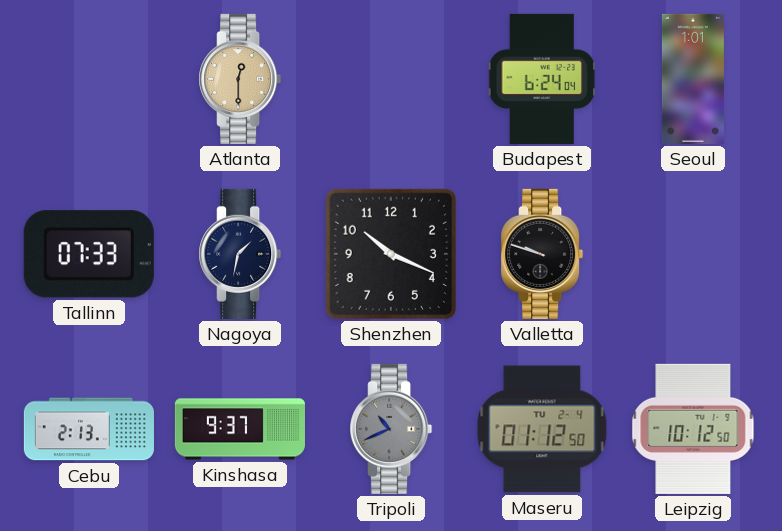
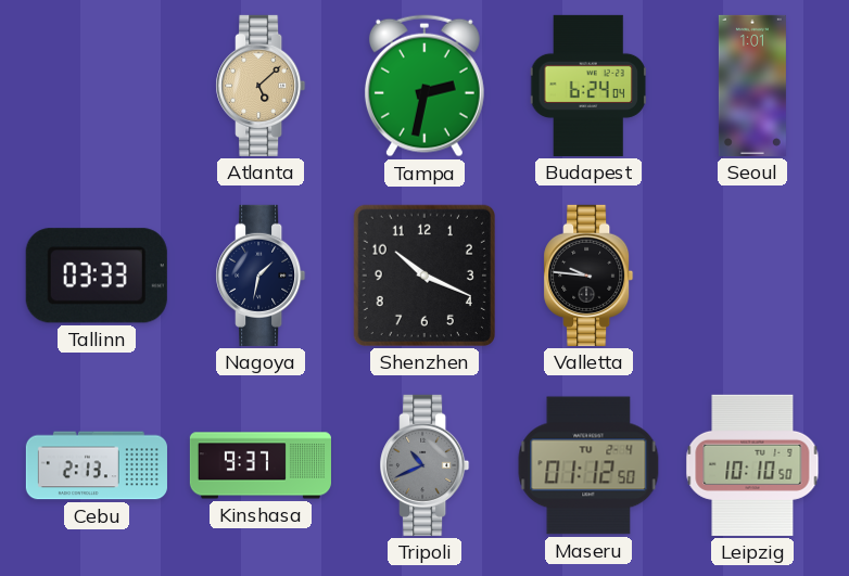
Atlanta: 12:30 -> 5:08 (261, 86)
Tampa: none -> 2:32 (424, 86)
Tallinn: 07:33 -> 03:33 (97, 276)
Valletta: 9:48 -> 9:46 (588, 276)
Leipzig: 10:12 -> 10:10 (752, 465)
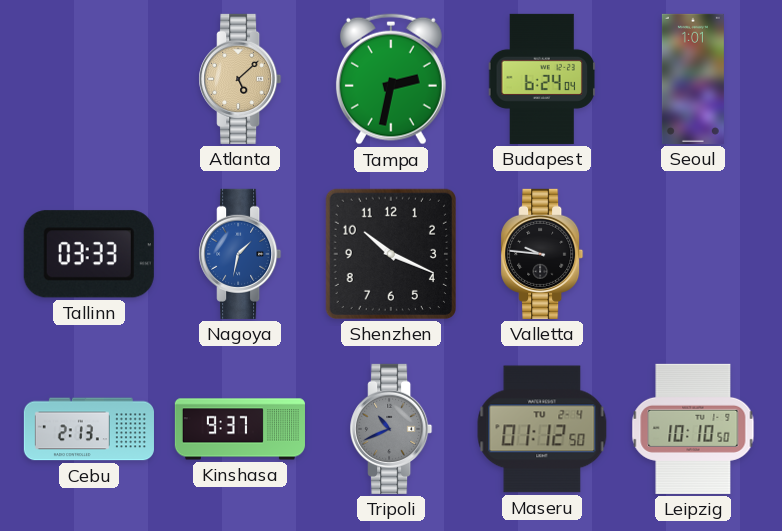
Nagoya dial: navy -> blue (240, 254)
